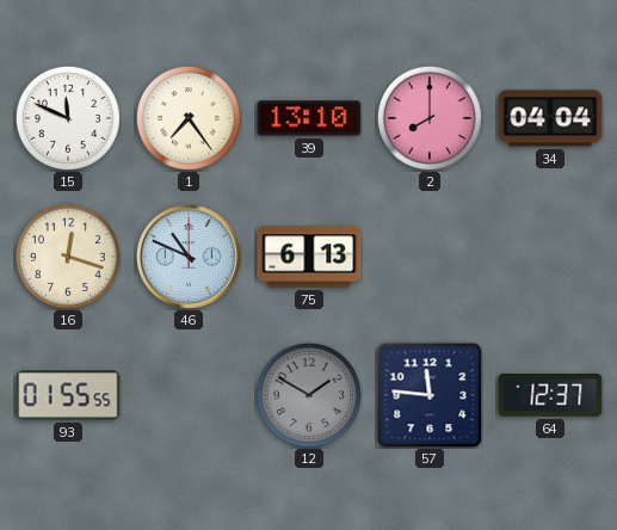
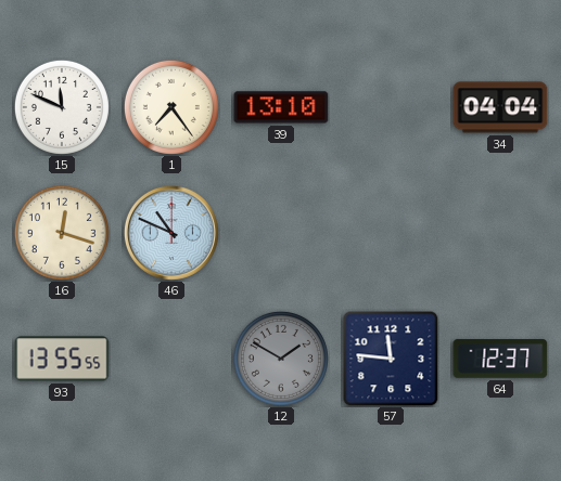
2: 8:00 -> none (430, 118)
75: 6:13 -> none (309, 257)
93: 01:55 -> 13:55 (62, 359)
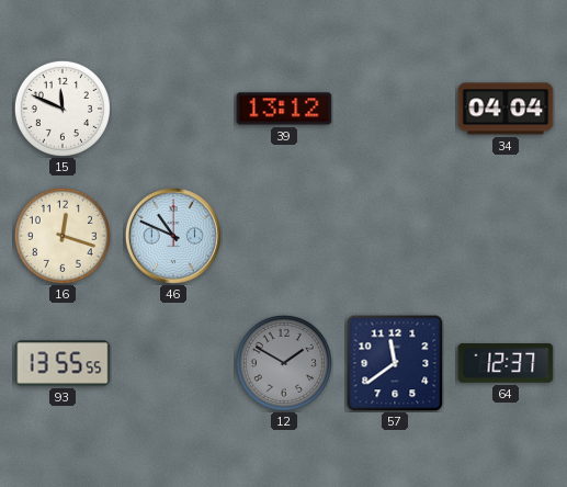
1: 7:24 -> none (171, 107)
39: 13:10 -> 13:12 (284, 109)
57: 11:46 -> 11:39 (395, 363)
